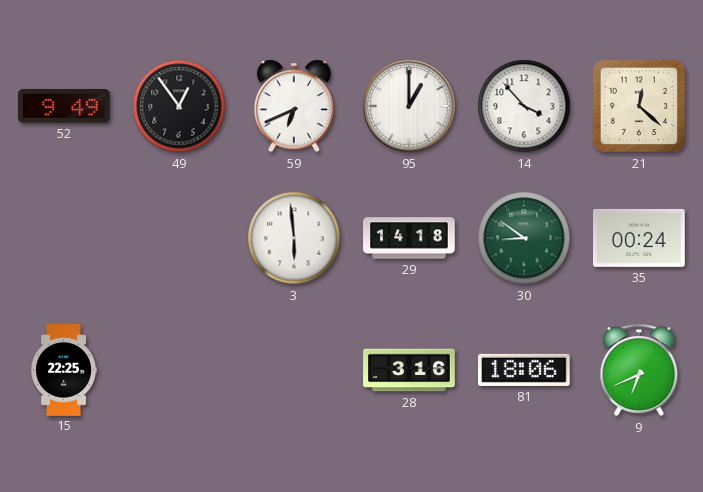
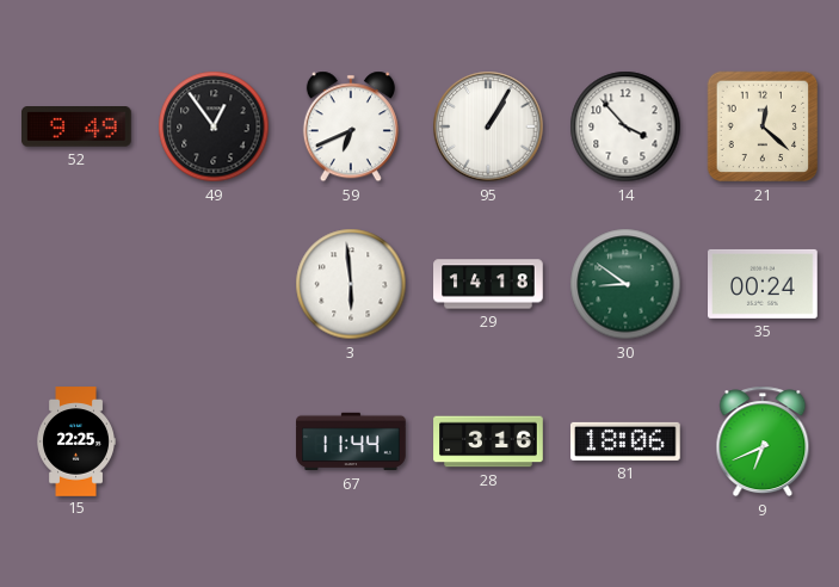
95: 1:00 -> 1:05 (488, 126)
67: none -> 11:44 (351, 441)
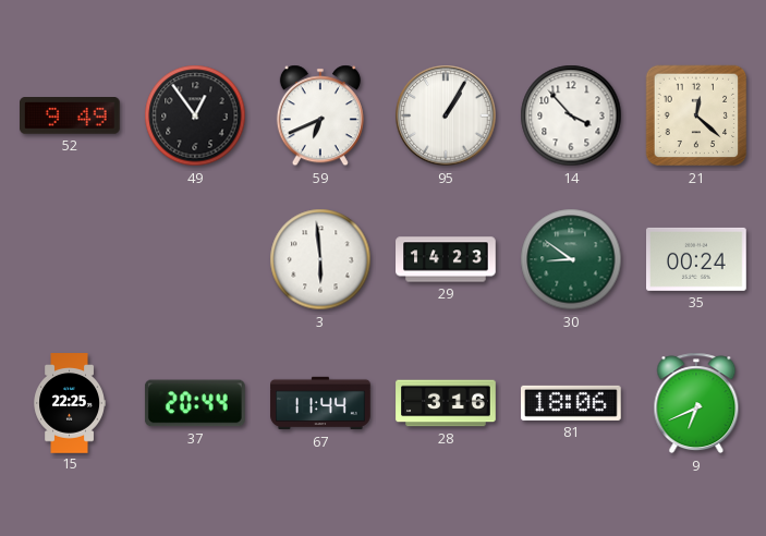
29: 14:18 -> 14:23 (446, 259)
37: none -> 20:44 (195, 403)
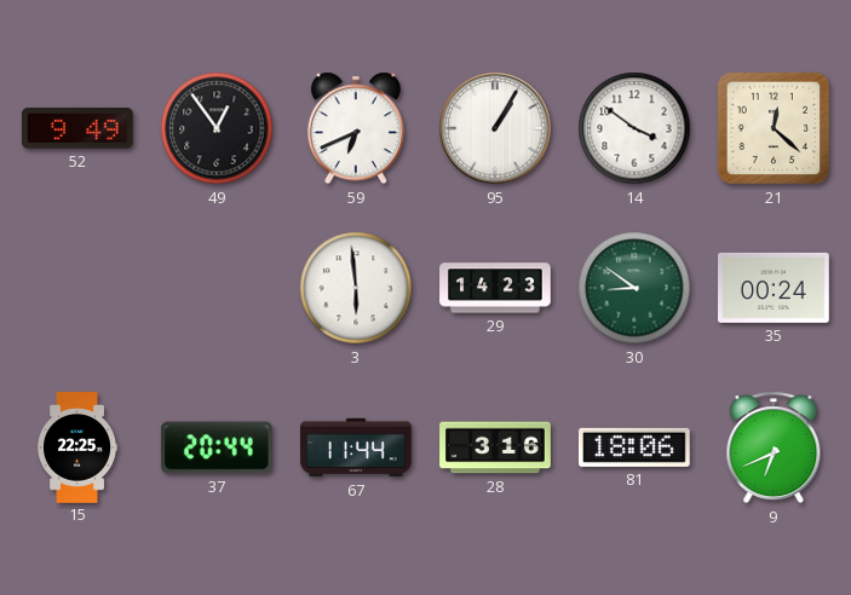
14: 3:53 -> 3:51 (634, 128)
